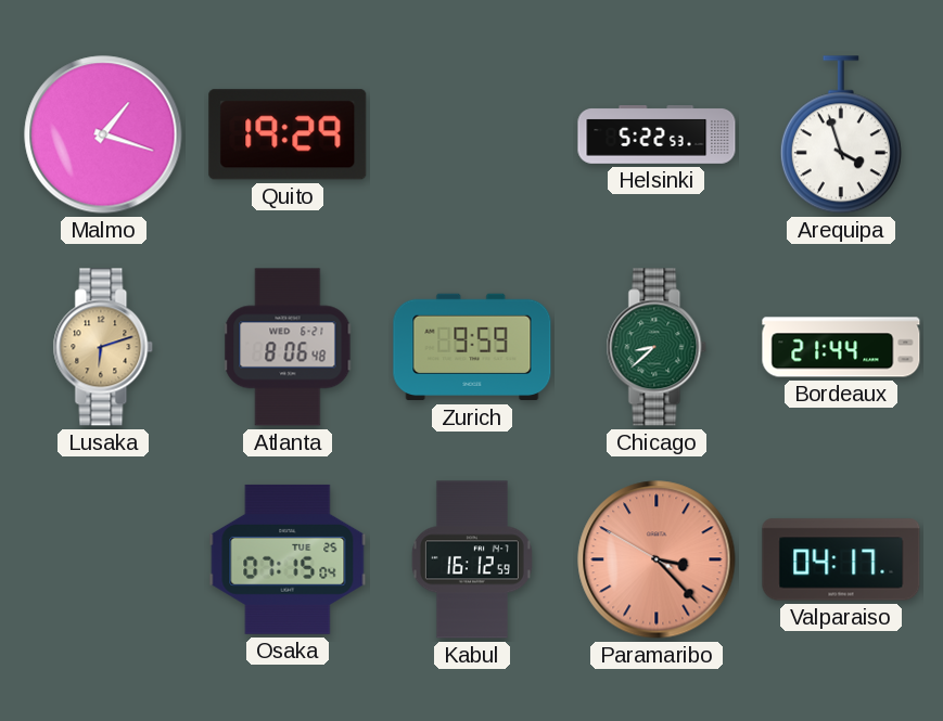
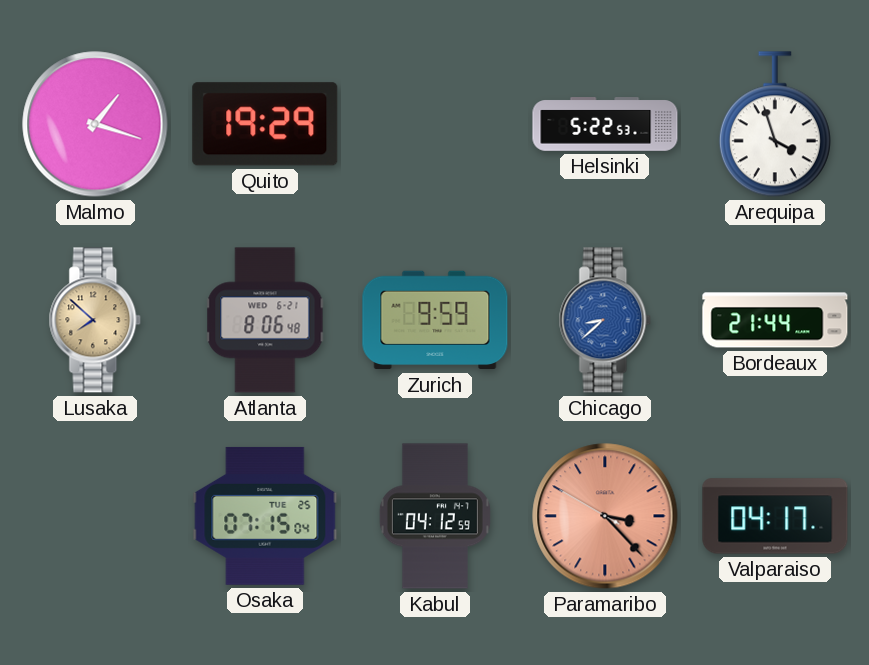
Lusaka: 6:12 -> 7:52 (95, 320)
Chicago dial: green -> blue (605, 320)
Kabul: 16:12 -> 04:12 (435, 516)
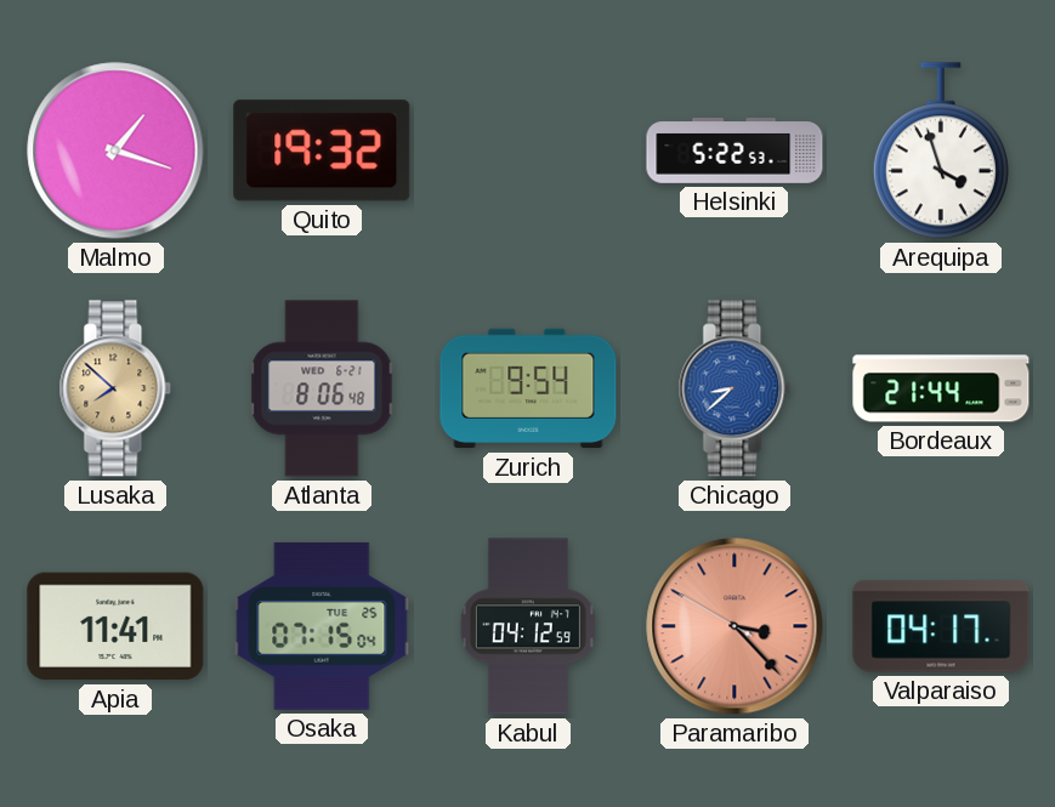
Quito: 19:29 -> 19:32 (322, 150)
Zurich: 9:59 -> 9:54 (528, 388)
Apia: none -> 11:41 (115, 626)
